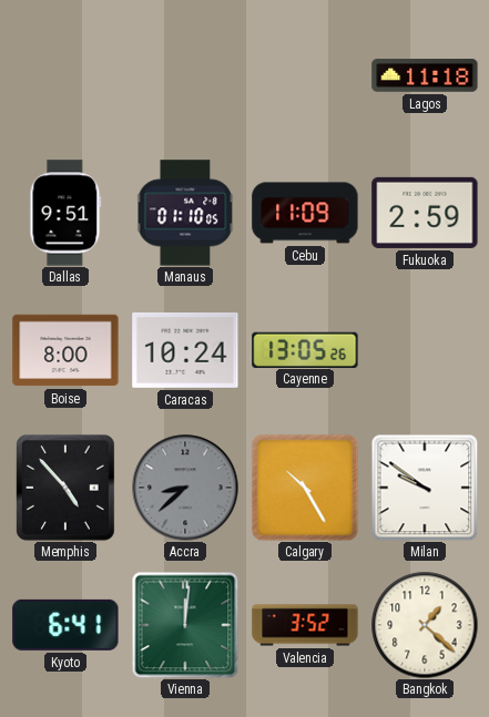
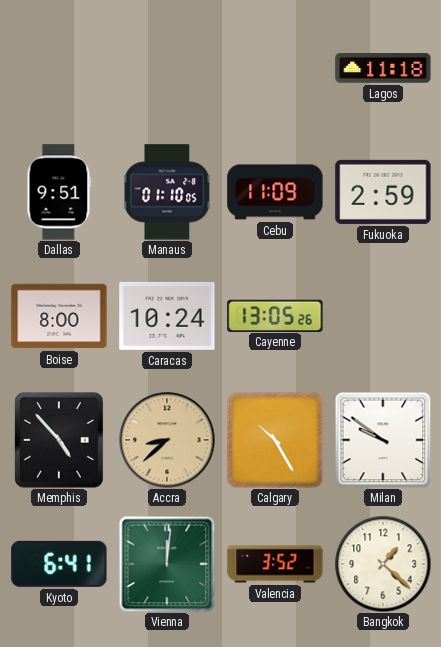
Accra dial: grey -> champagne (167, 440)
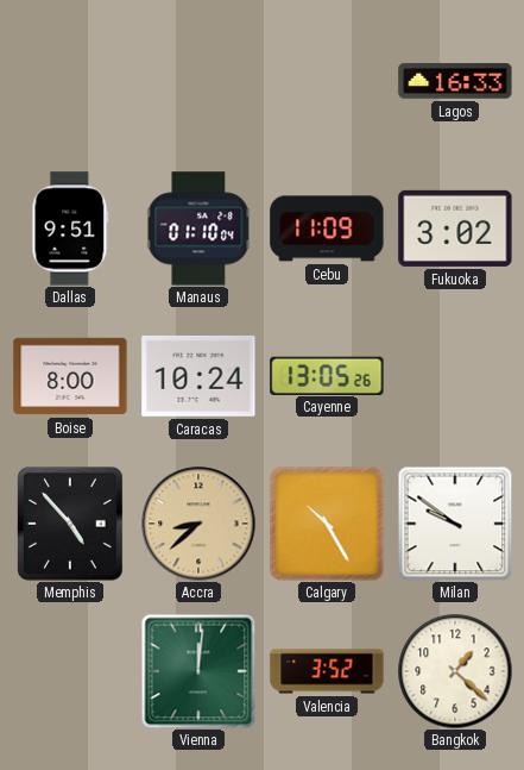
Lagos: 11:18 -> 16:33 (455, 81)
Manaus: 01:10:05 -> 01:10:04 (198, 229)
Fukuoka: 2:59 -> 3:02 (455, 229)
Kyoto: 6:41 -> none (59, 564)
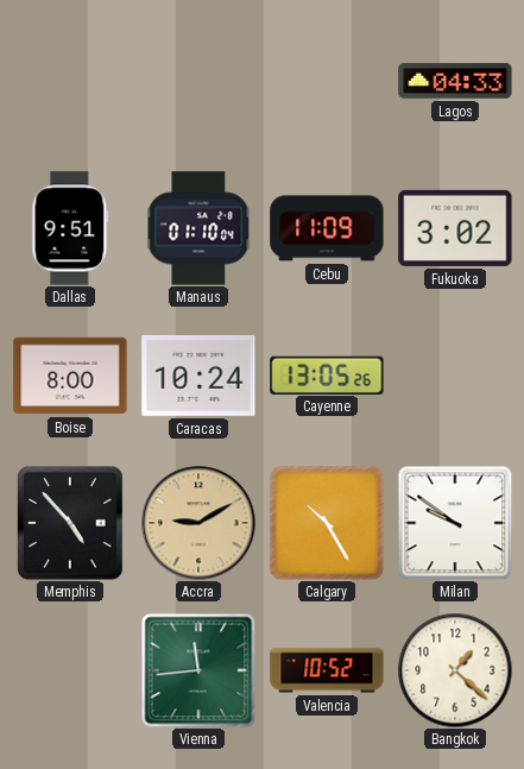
Lagos: 16:33 -> 04:33 (455, 81)
Accra: 8:38 -> 9:10 (198, 523)
Vienna: 12:01 -> 11:44 (198, 670)
Valencia: 3:52 -> 10:52 (327, 670)
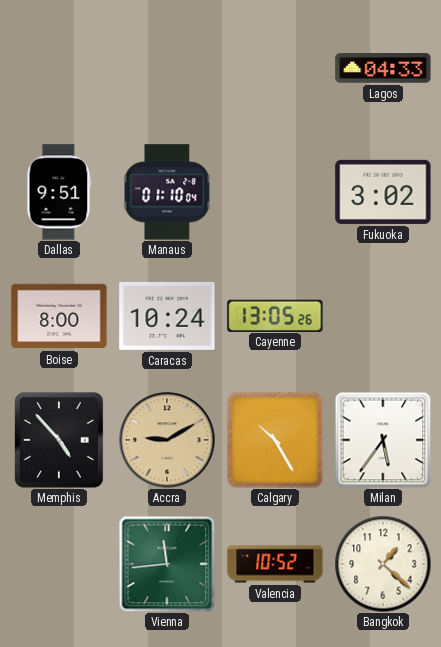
Cebu: 11:09 -> none (327, 228)
Milan: 9:51 -> 5:36 (383, 440)
